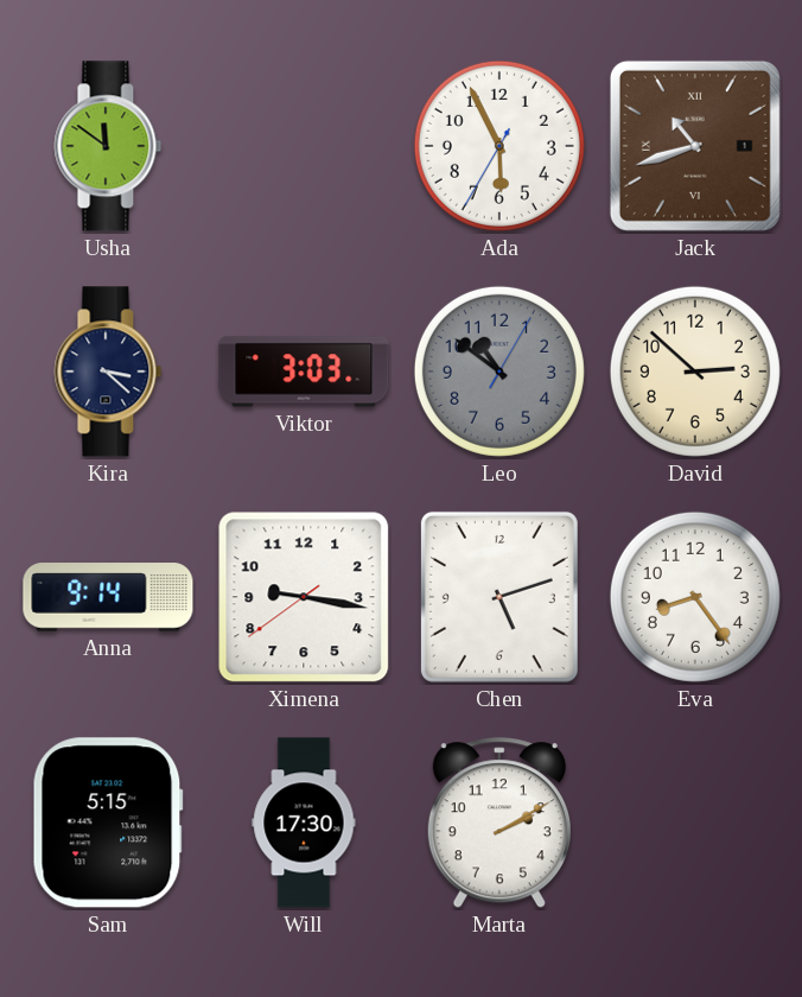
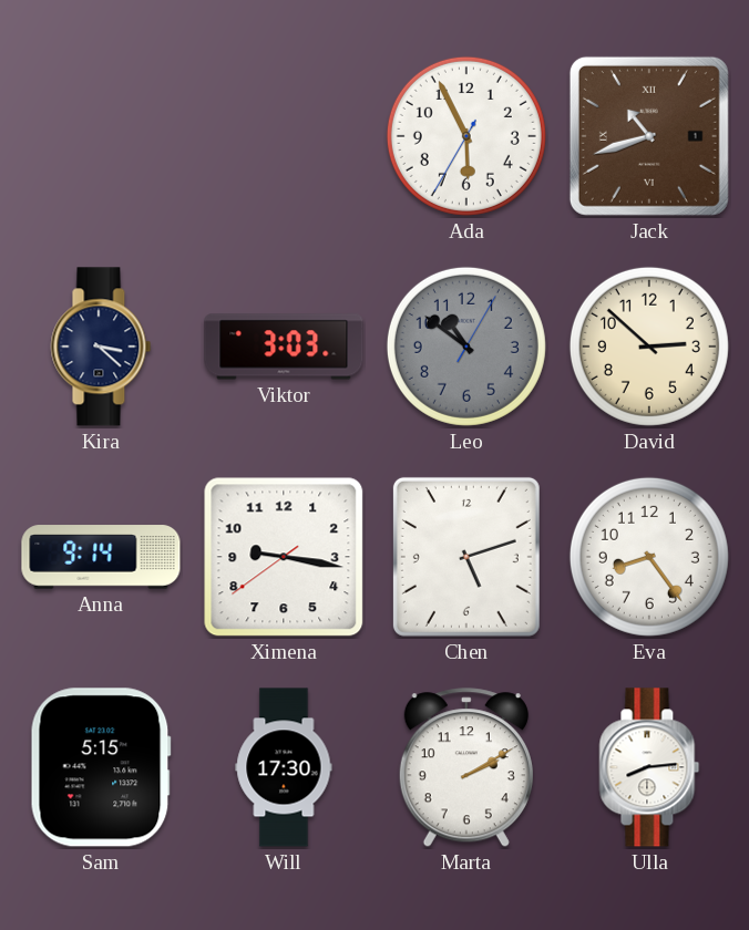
Usha: 11:51 -> none (108, 146)
Ulla: none -> 8:14 (649, 767)
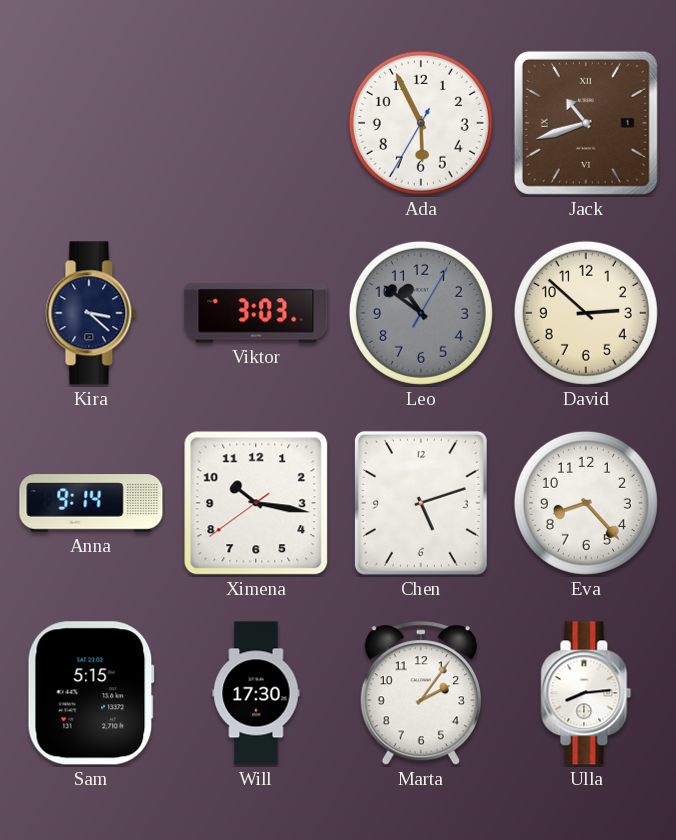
Ximena: 9:16 -> 10:16 (256, 503)
Eva: 8:24 -> 8:23 (586, 503)
Marta: 2:10 -> 2:06 (421, 694)
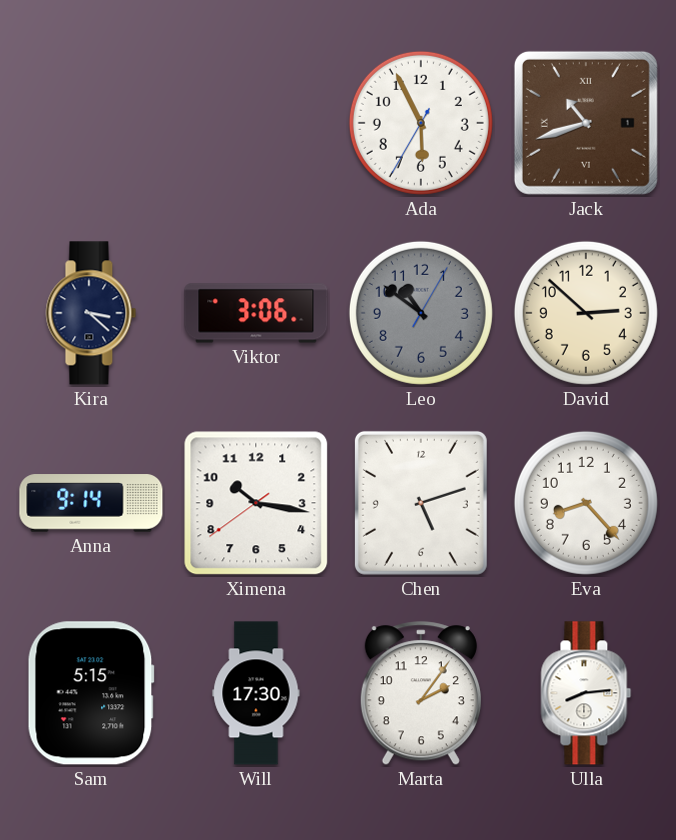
Viktor: 3:03 -> 3:06 (256, 313)
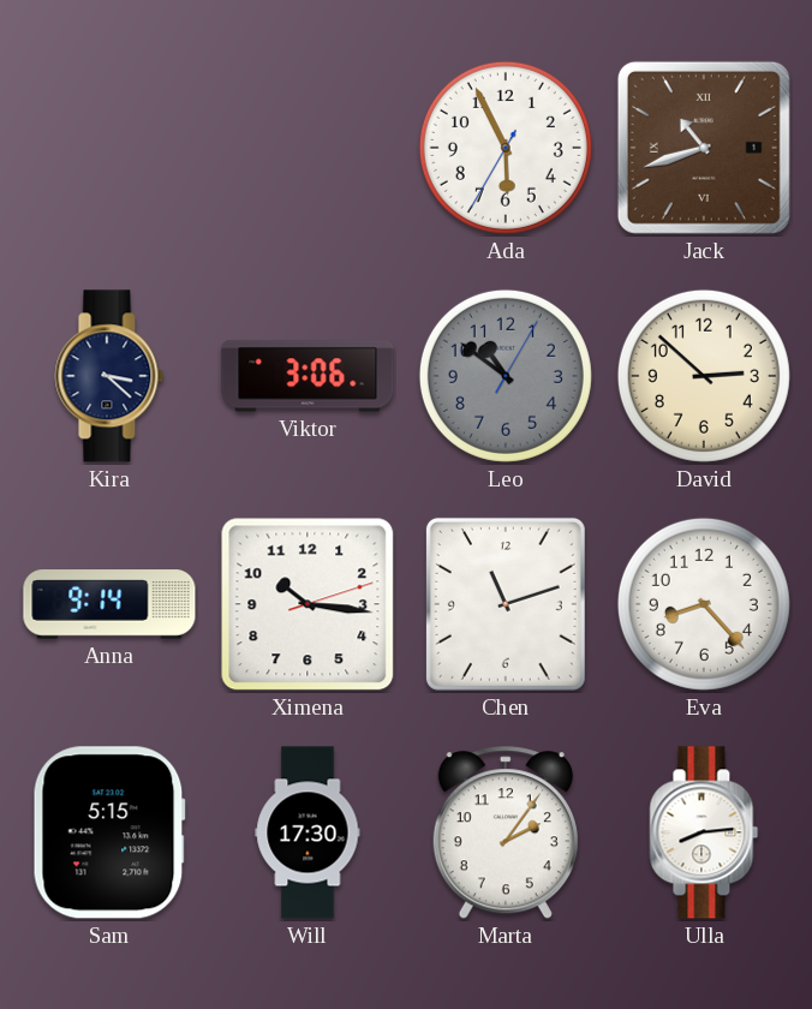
Ximena: 10:16:39 -> 10:16:12 (308, 604)
Chen: 5:12 -> 11:12 (506, 604)
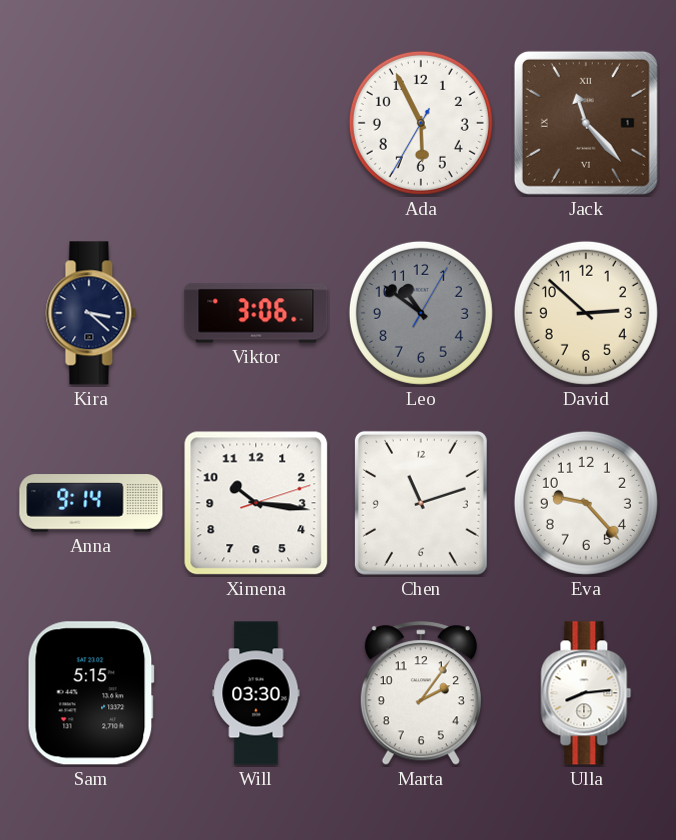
Jack: 10:42 -> 11:23 (586, 123)
Eva: 8:23 -> 9:23 (586, 503)
Will: 17:30 -> 03:30 (256, 693)
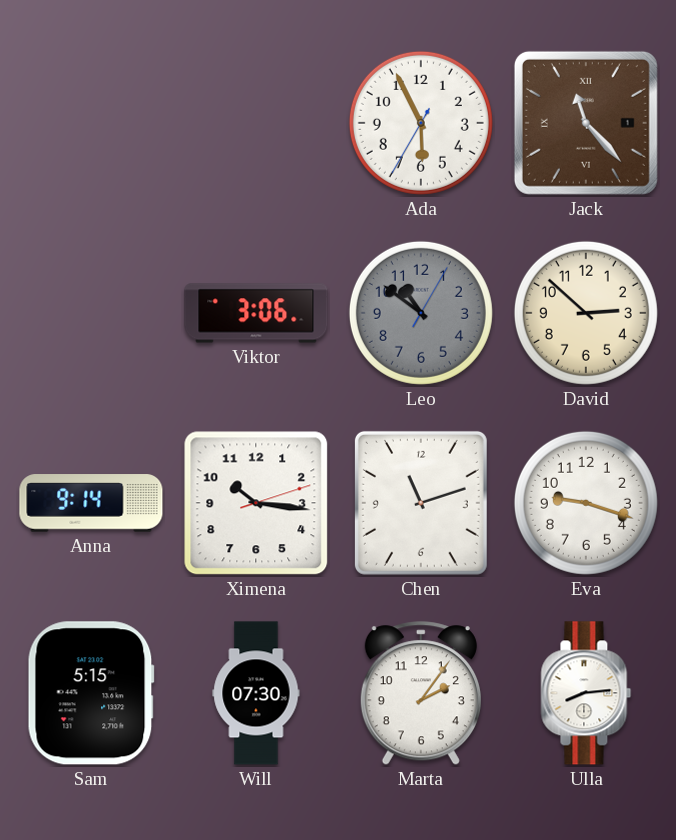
Kira: 3:22 -> none (91, 313)
Eva: 9:23 -> 9:18 (586, 503)
Will: 03:30 -> 07:30 (256, 693)
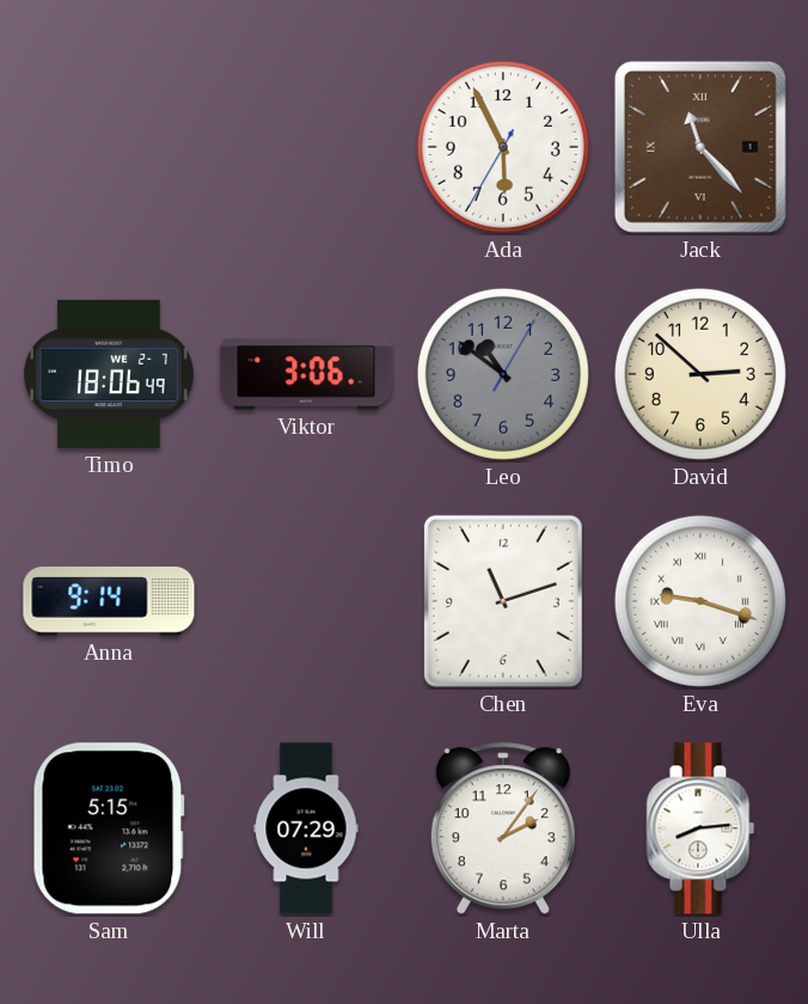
Timo: none -> 18:06 (109, 374)
Ximena: 10:16 -> none (256, 503)
Eva numerals: Arabic -> Roman (700, 601)
Will: 07:30 -> 07:29 (306, 828)
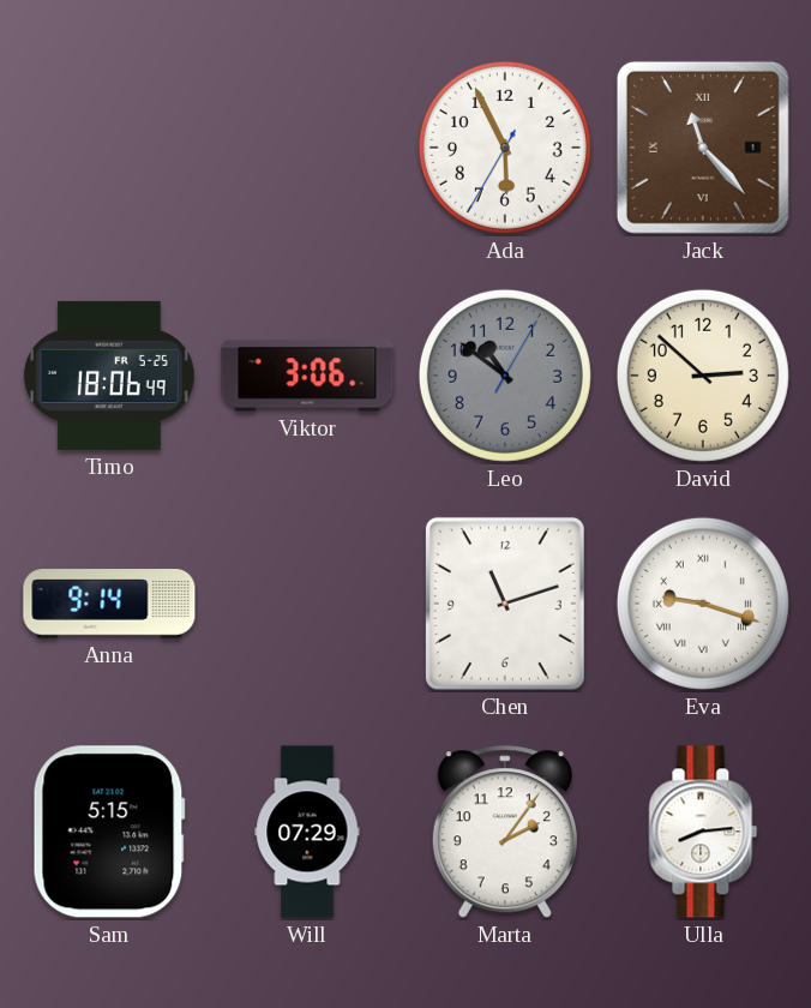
Timo date: WE 2-7 -> FR 5-25 (109, 376)
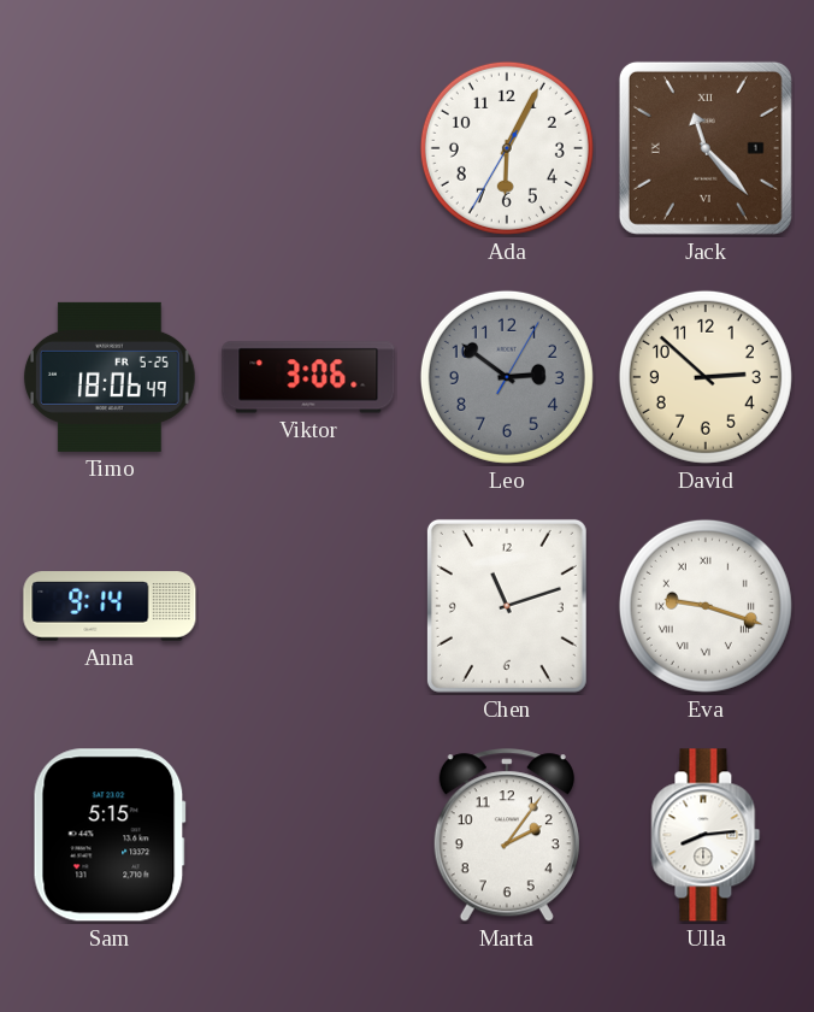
Ada: 5:55 -> 6:04 (507, 148)
Leo: 10:51 -> 2:51 (507, 377)
Will: 07:29 -> none (307, 832)
